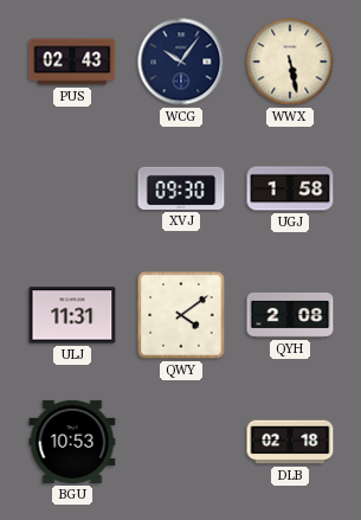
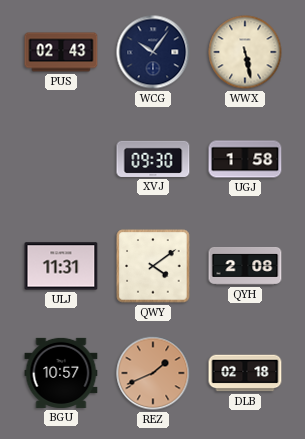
BGU: 10:53 -> 10:57 (61, 373)
REZ: none -> 1:41 (153, 373)
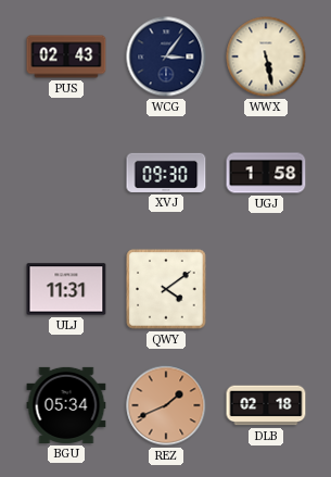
WCG: 10:06 -> 3:06 (166, 57)
QYH: 2:08 -> none (245, 267)
BGU: 10:57 -> 05:34 (66, 405)
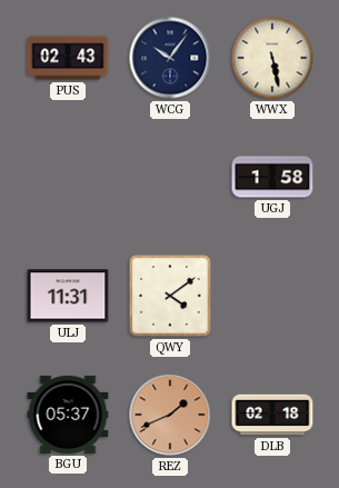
WCG: 3:06 -> 10:06 (170, 58)
XVJ: 09:30 -> none (166, 173)
BGU: 05:34 -> 05:37 (68, 415)
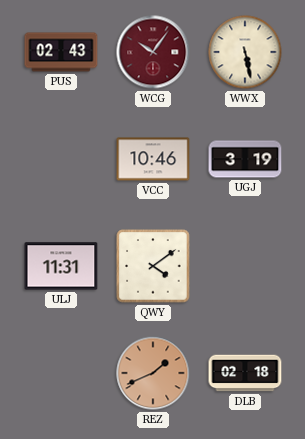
WCG dial: navy -> burgundy (153, 52)
VCC: none -> 10:46 (153, 159)
UGJ: 1:58 -> 3:19 (245, 159)
BGU: 05:37 -> none (68, 415)
